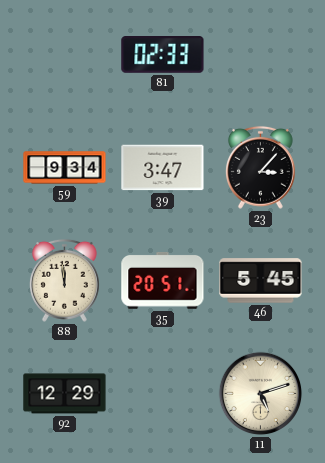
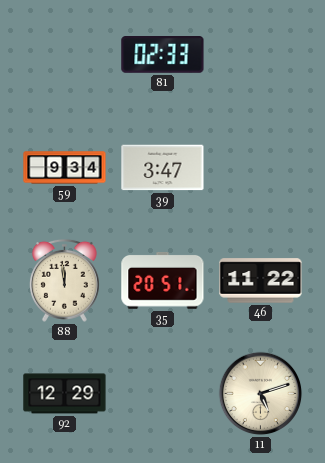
23: 3:07 -> none (260, 167)
46: 5:45 -> 11:22 (261, 281)
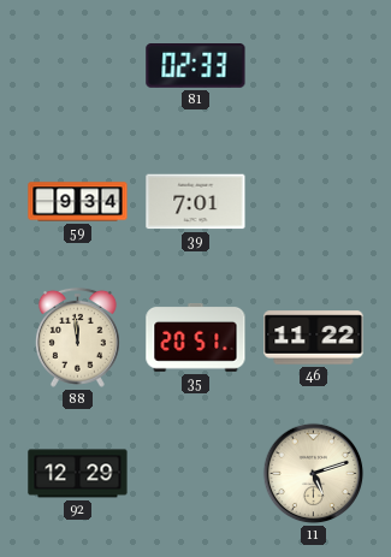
39: 3:47 -> 7:01 (196, 202)
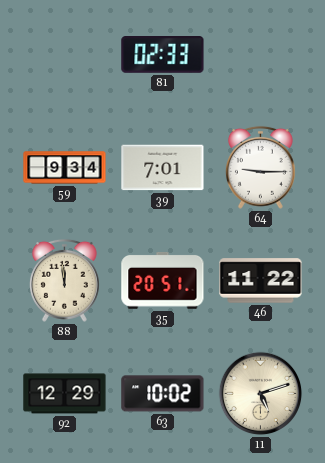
64: none -> 9:15 (260, 167)
63: none -> 10:02 (163, 394)
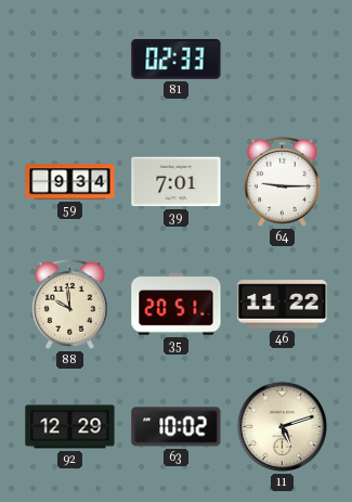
88: 11:59 -> 9:59 (69, 304)
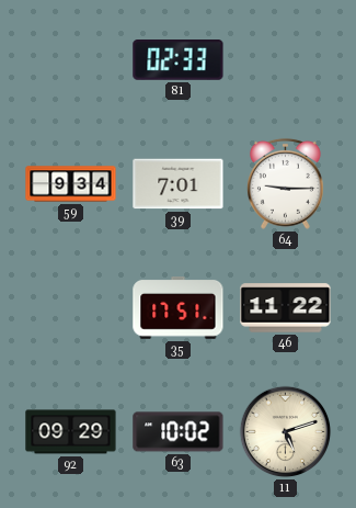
88: 9:59 -> none (69, 304)
35: 20:51 -> 17:51 (179, 308)
92: 12:29 -> 09:29 (71, 432)
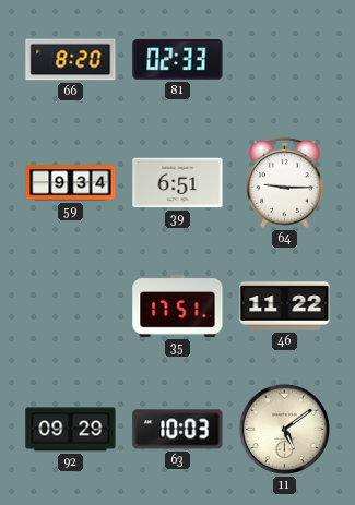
66: none -> 8:20 (71, 60)
39: 7:01 -> 6:51 (178, 183)
63: 10:02 -> 10:03 (178, 430)
11: 5:12 -> 5:09 (285, 430)
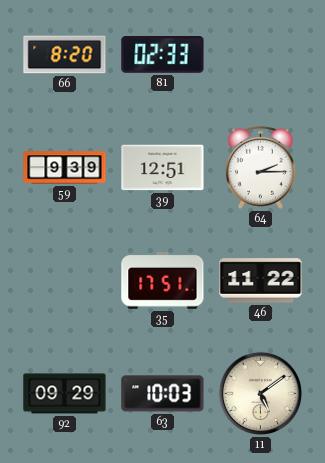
59: 9:34 -> 9:39 (65, 168)
39: 6:51 -> 12:51 (163, 168)
64: 9:15 -> 2:15 (260, 167)
